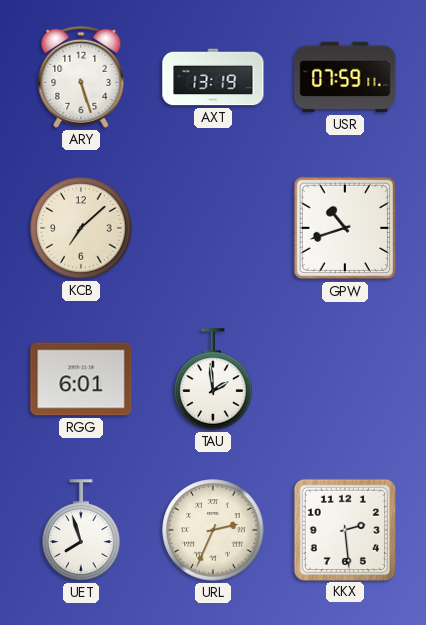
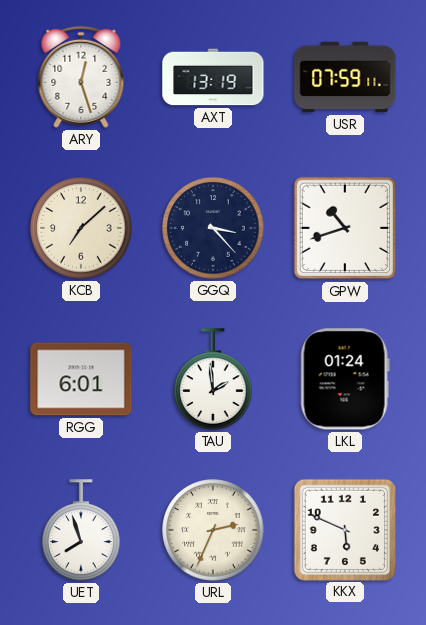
ARY: 5:27 -> 12:27 (81, 77)
GGQ: none -> 3:23 (213, 228)
LKL: none -> 01:24 (345, 379)
KKX: 2:29 -> 5:49 (344, 529)
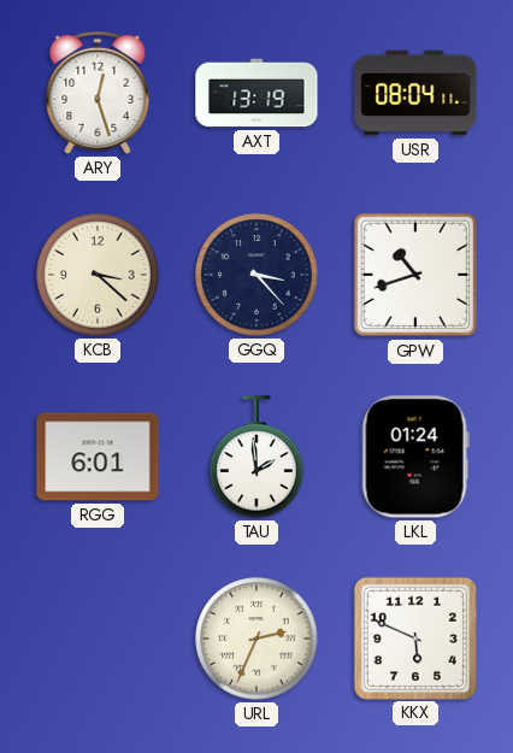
USR: 07:59 -> 08:04 (415, 93)
KCB: 7:08 -> 3:22 (98, 275)
UET: 7:57 -> none (81, 530)
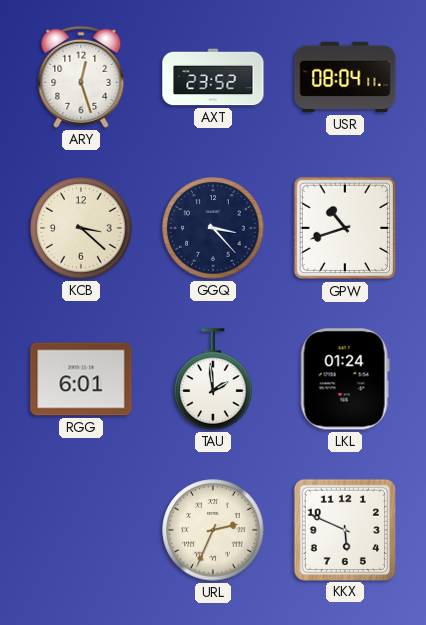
AXT: 13:19 -> 23:52 (213, 77)
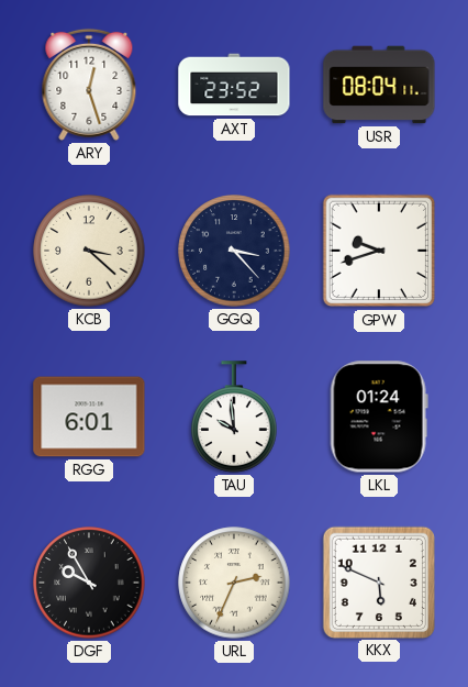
GPW: 10:42 -> 9:42 (379, 251)
TAU: 1:59 -> 9:59 (234, 417)
DGF: none -> 9:55 (89, 583)
